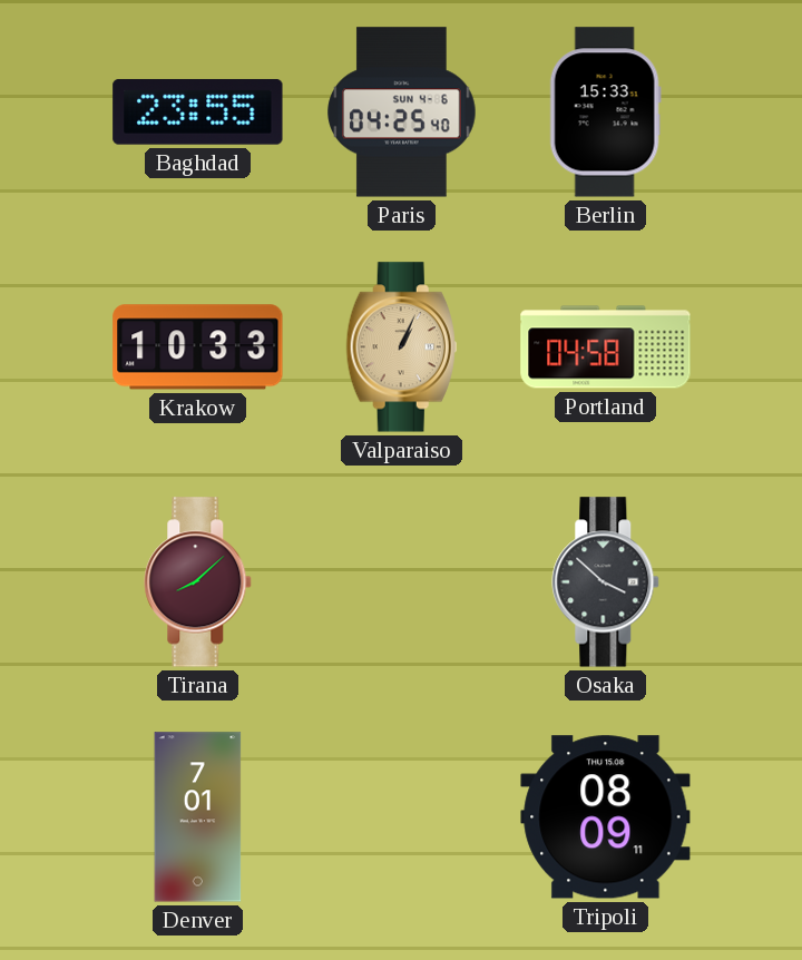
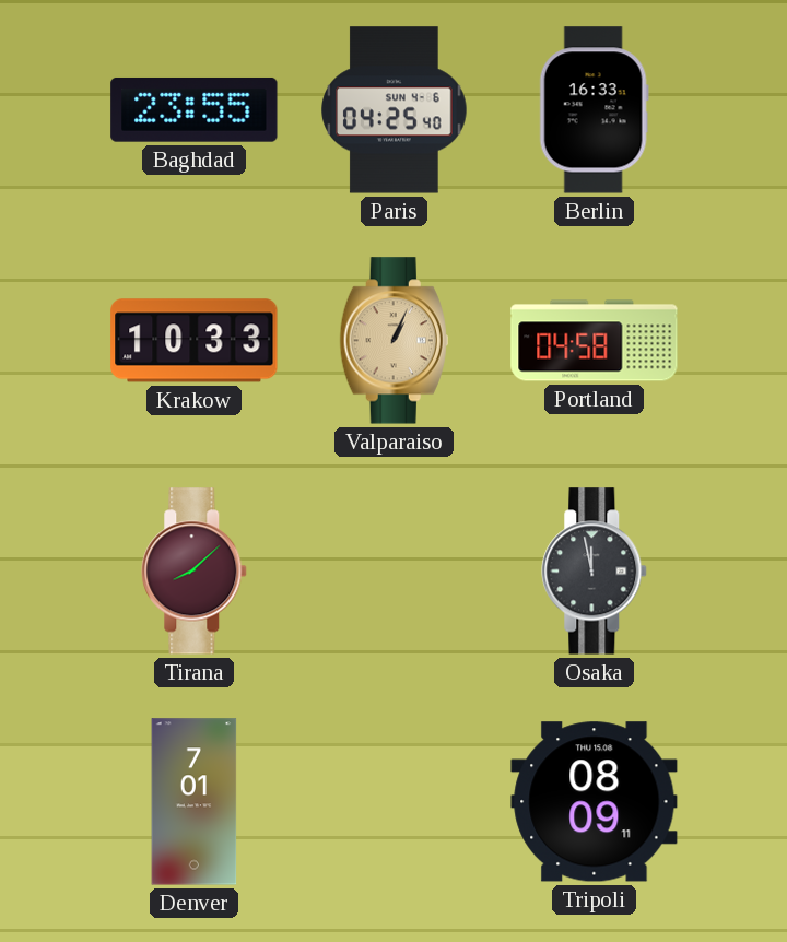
Berlin: 15:33 -> 16:33 (594, 110)
Osaka: 3:52 -> 11:58 (595, 572)
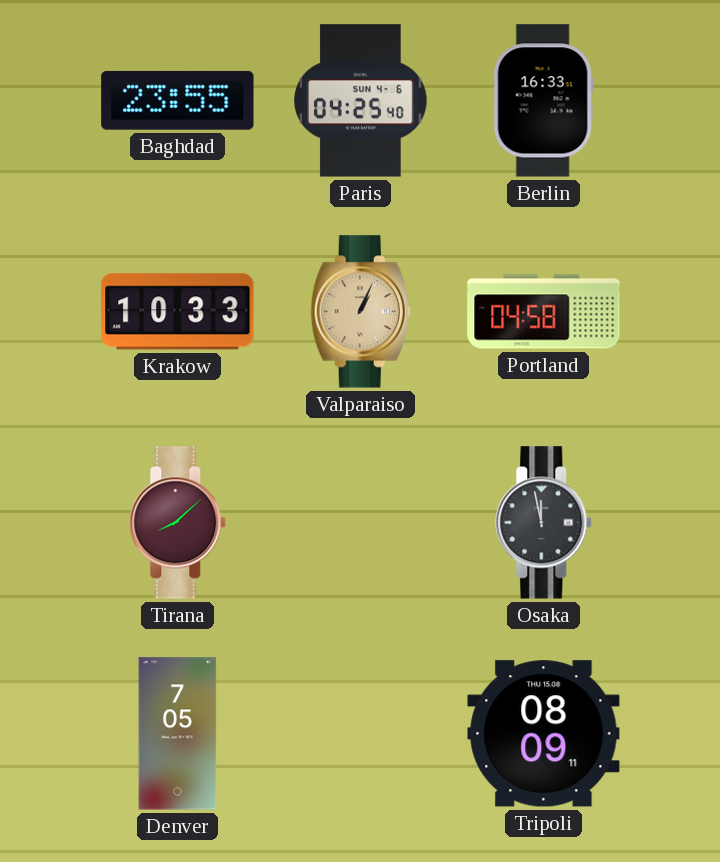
Denver: 7:01 -> 7:05 (178, 734)
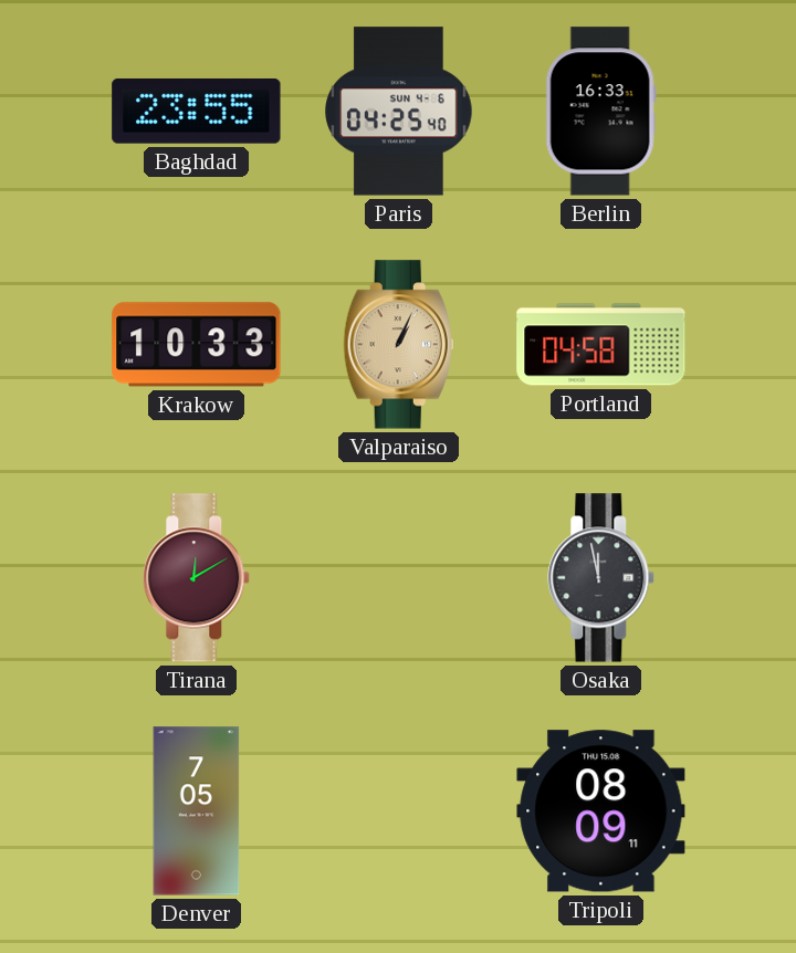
Tirana: 8:08 -> 12:10 (197, 578)
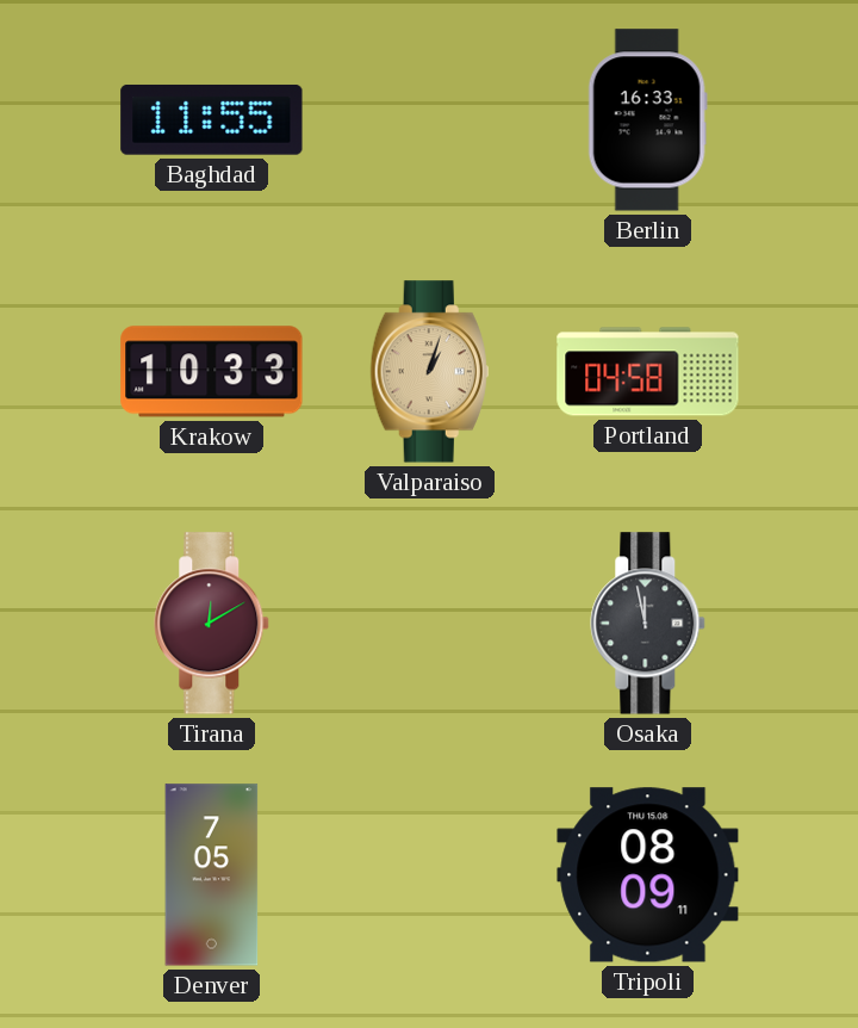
Baghdad: 23:55 -> 11:55 (212, 119)
Paris: 04:25 -> none (399, 112)
Valparaiso: 1:04 -> 1:03 (429, 372)
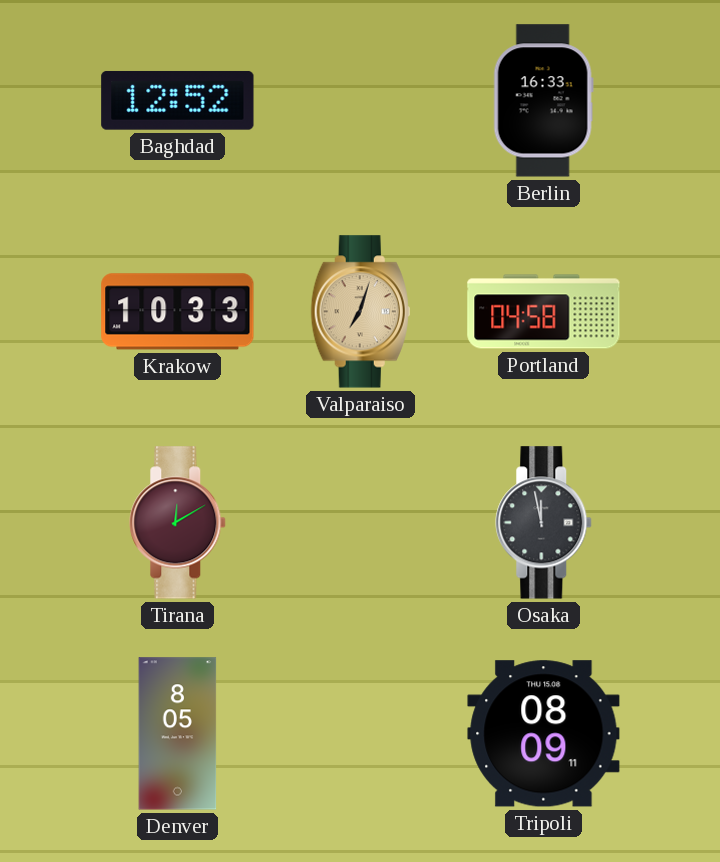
Baghdad: 11:55 -> 12:52 (178, 100)
Valparaiso: 1:03 -> 7:03 (360, 312)
Denver: 7:05 -> 8:05 (178, 734)
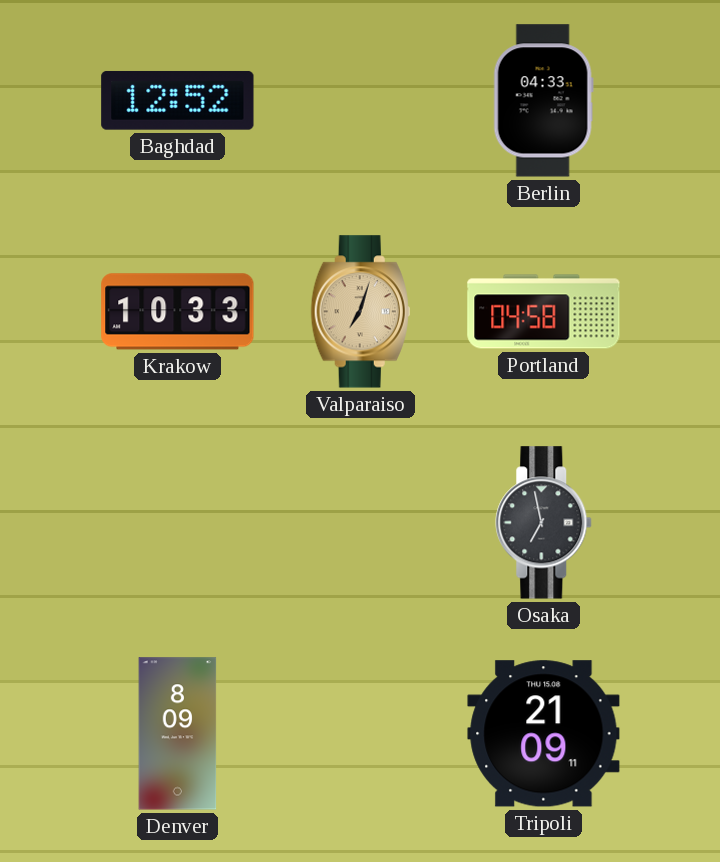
Berlin: 16:33 -> 04:33 (543, 101)
Tirana: 12:10 -> none (178, 523)
Osaka: 11:58 -> 6:58 (544, 523)
Denver: 8:05 -> 8:09 (178, 734)
Tripoli: 08:09 -> 21:09 (544, 734)
